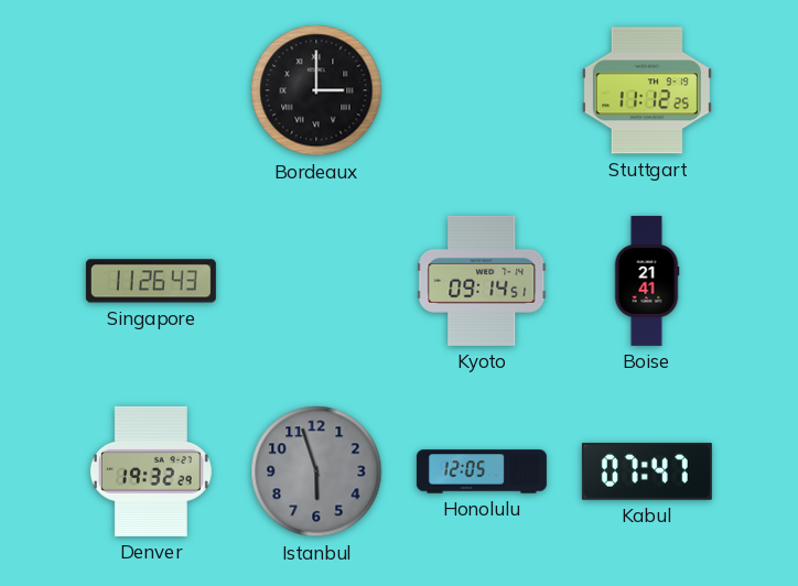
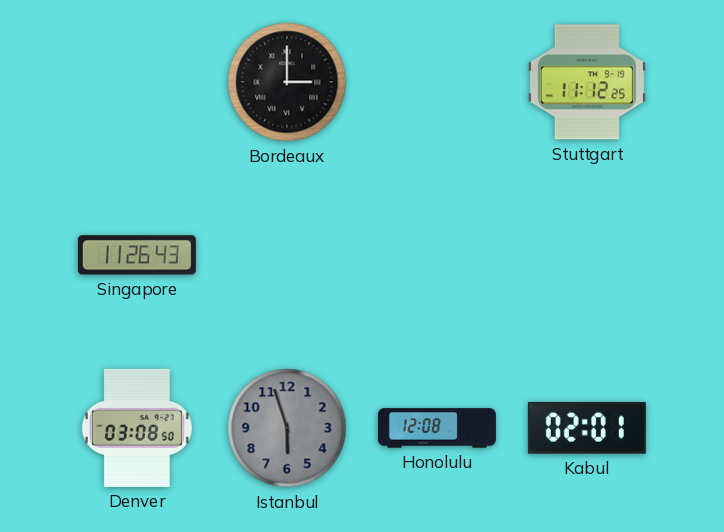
Kyoto: 09:14 -> none (482, 281)
Boise: 21:41 -> none (647, 281)
Denver: 19:32 -> 03:08 (137, 428)
Honolulu: 12:05 -> 12:08 (437, 428)
Kabul: 07:47 -> 02:01 (587, 428)
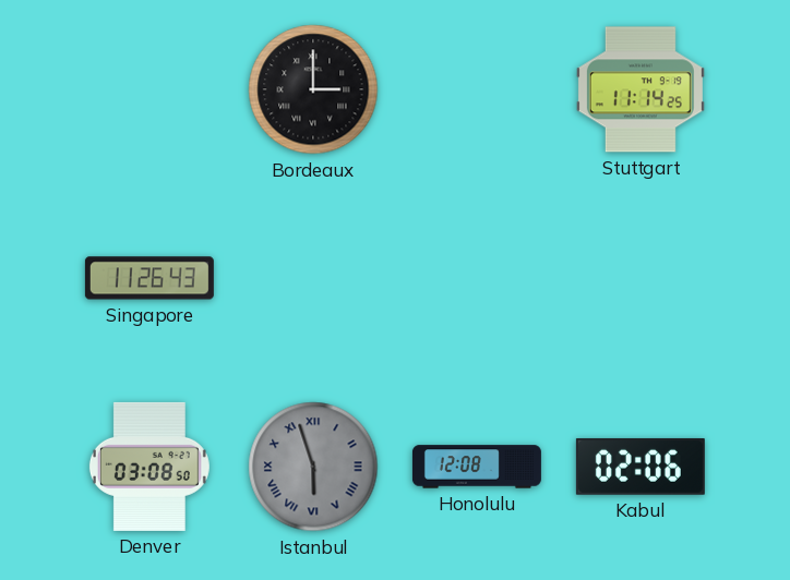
Stuttgart: 11:12 -> 11:14 (641, 89)
Istanbul numerals: Arabic -> Roman (313, 467)
Kabul: 02:01 -> 02:06 (641, 467)
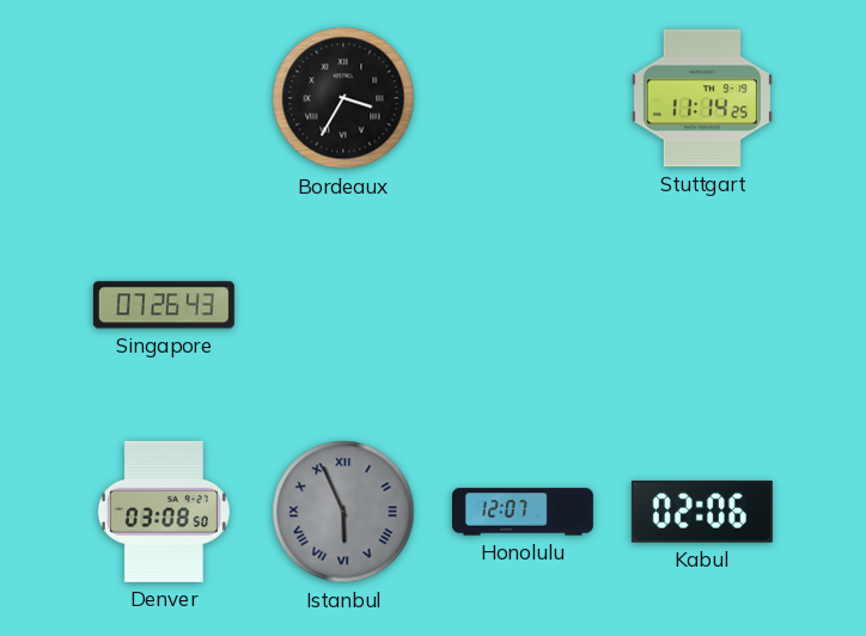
Bordeaux: 3:00 -> 3:35 (343, 98)
Singapore: 11:26 -> 07:26 (164, 305)
Istanbul: 5:57 -> 5:56 (343, 512)
Honolulu: 12:08 -> 12:07 (523, 512)
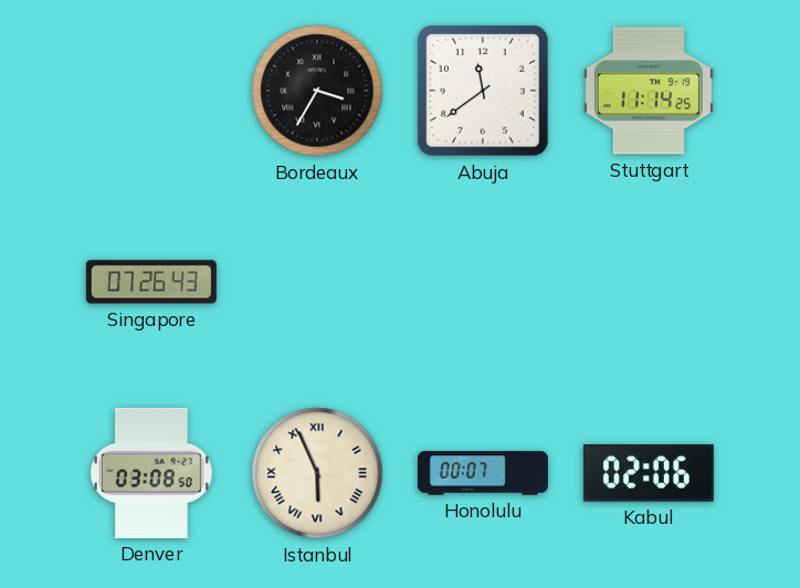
Abuja: none -> 11:39 (484, 92)
Istanbul dial: grey -> cream (317, 473)
Honolulu: 12:07 -> 00:07 (483, 473)
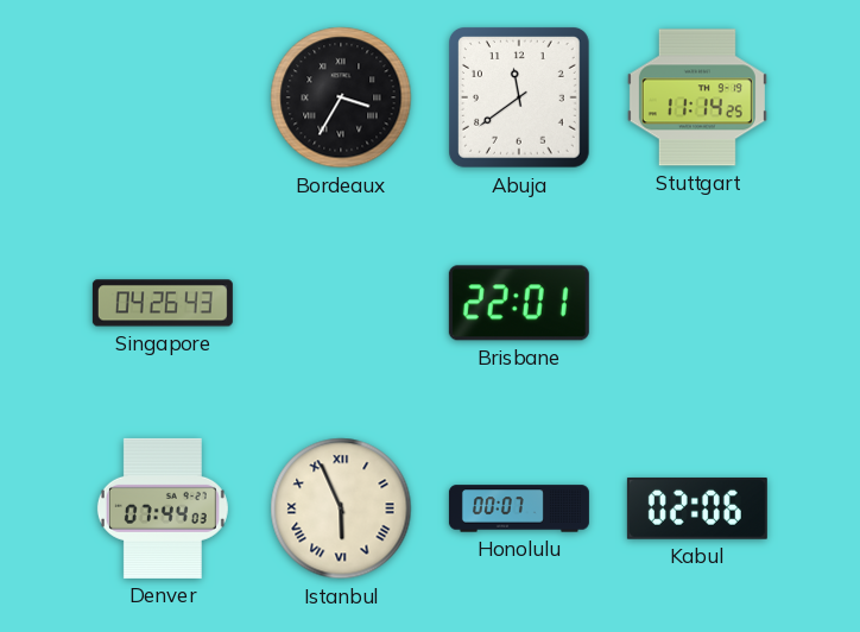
Singapore: 07:26 -> 04:26 (163, 303)
Brisbane: none -> 22:01 (519, 303)
Denver: 03:08 -> 07:44 (163, 508)
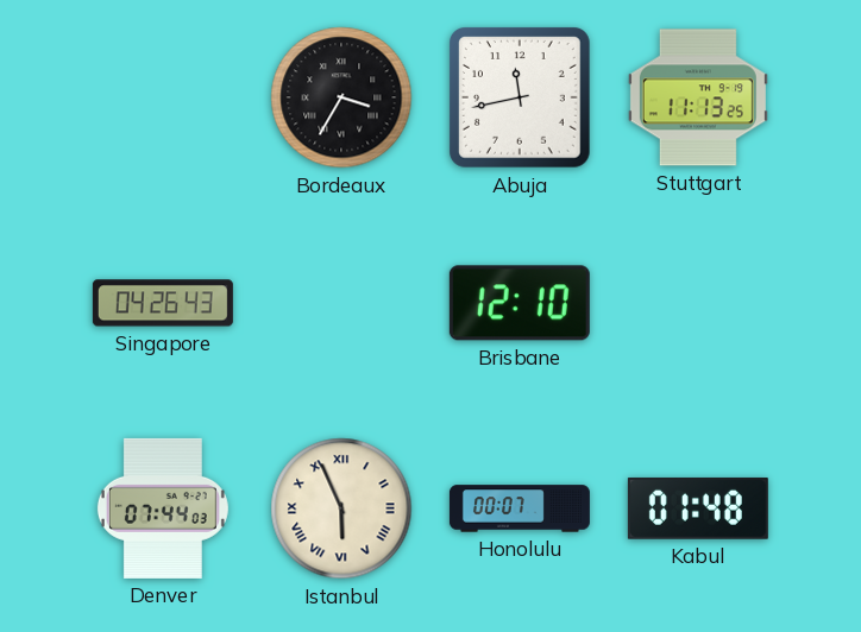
Abuja: 11:39 -> 11:43 (521, 99)
Stuttgart: 11:14 -> 11:13 (698, 97)
Brisbane: 22:01 -> 12:10 (520, 303)
Kabul: 02:06 -> 01:48 (698, 508)
